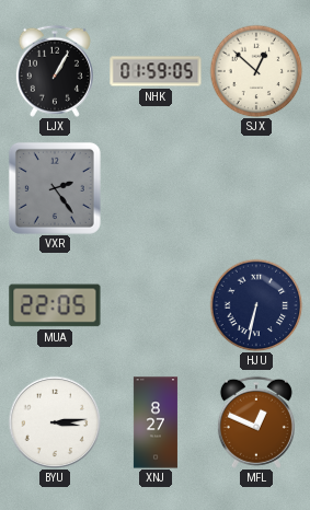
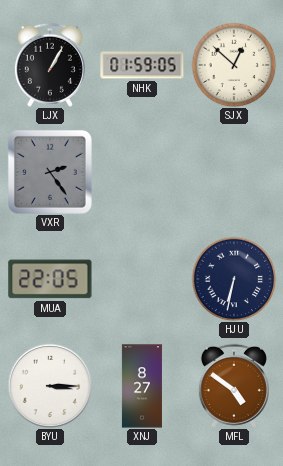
BYU: 3:14 -> 3:15 (50, 386)
MFL: 12:49 -> 4:51 (234, 386)
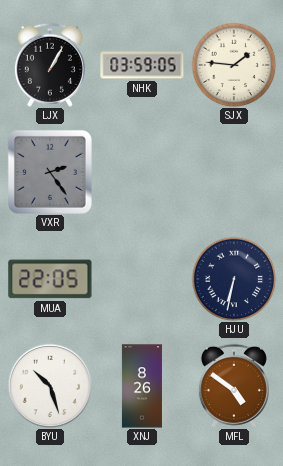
NHK: 01:59 -> 03:59 (142, 65)
SJX: 12:52 -> 1:46 (234, 65)
BYU: 3:15 -> 10:27 (50, 386)
XNJ: 8:27 -> 8:26 (142, 386)
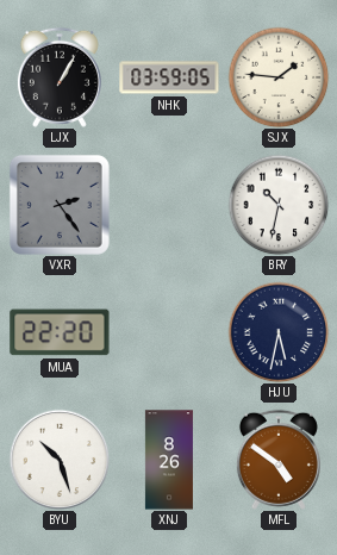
BRY: none -> 10:32 (279, 205)
MUA: 22:05 -> 22:20 (60, 332)
HJU: 6:32 -> 5:32 (279, 332)
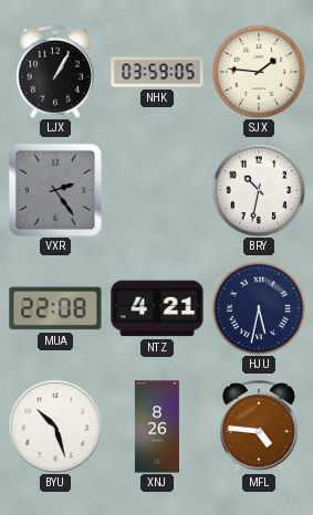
MUA: 22:20 -> 22:08 (55, 308)
NTZ: none -> 4:21 (157, 308)
MFL: 4:51 -> 4:46 (259, 427)
